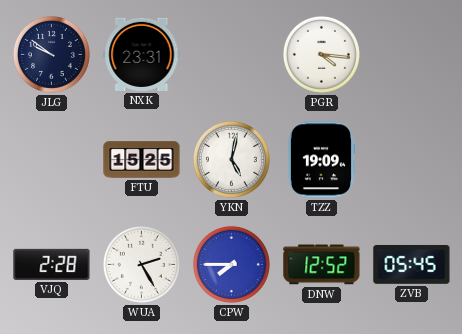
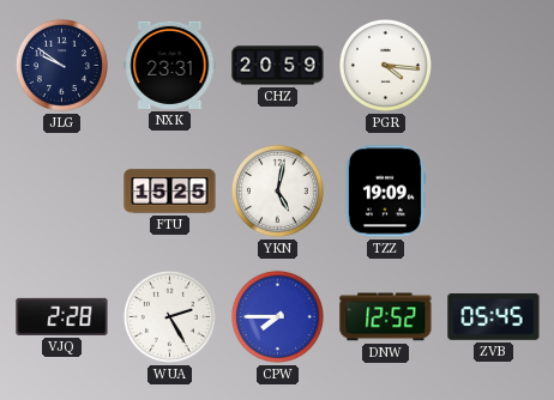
CHZ: none -> 20:59 (278, 66)
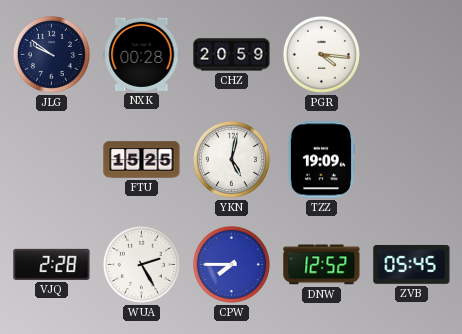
NXK: 23:31 -> 00:28 (142, 54)
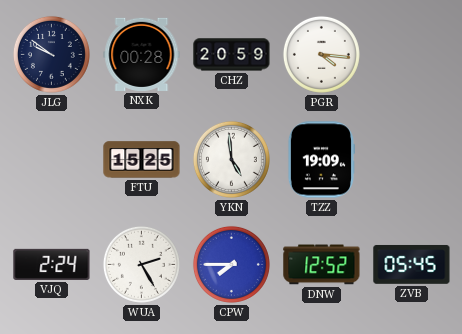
YKN: 5:02 -> 4:59 (231, 159)
VJQ: 2:28 -> 2:24 (52, 264)
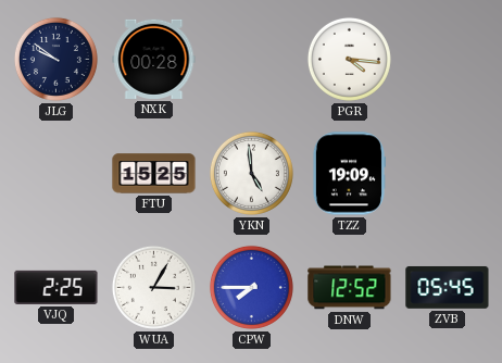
CHZ: 20:59 -> none (232, 55)
VJQ: 2:24 -> 2:25 (57, 287)
WUA: 2:25 -> 3:05 (153, 287)
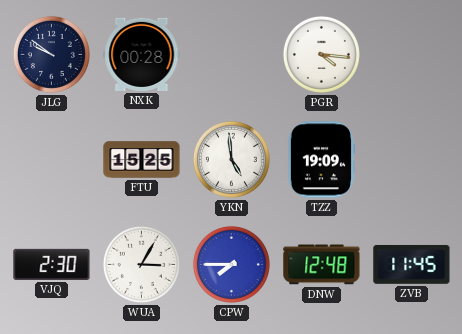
VJQ: 2:25 -> 2:30 (52, 264)
DNW: 12:52 -> 12:48 (322, 265)
ZVB: 05:45 -> 11:45 (412, 264)
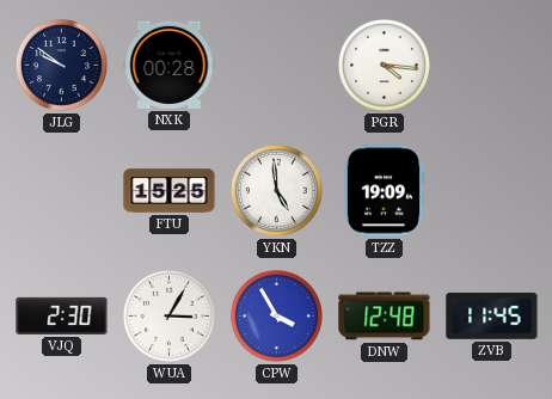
CPW: 7:45 -> 3:55 (276, 315)
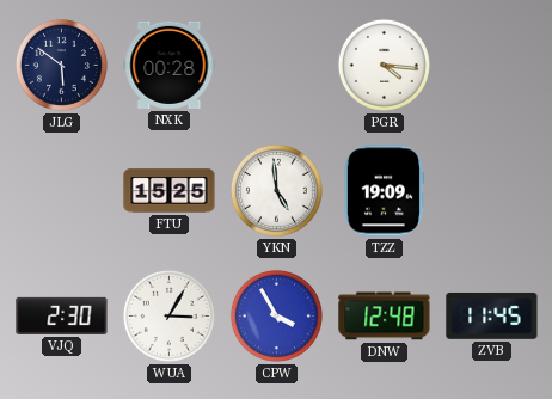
JLG: 9:51 -> 5:51 (61, 65)
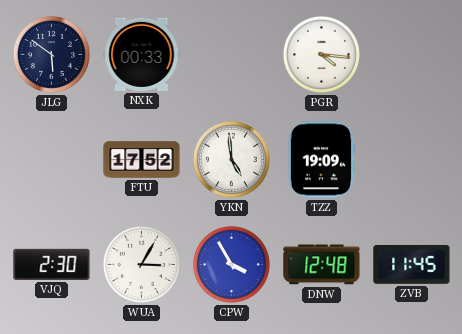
NXK: 00:28 -> 00:33 (142, 54)
FTU: 15:25 -> 17:52 (142, 160)
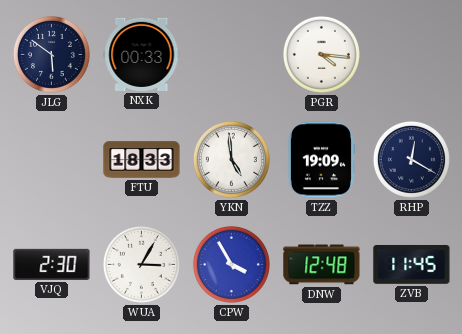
FTU: 17:52 -> 18:33 (142, 160)
RHP: none -> 12:20 (411, 159)
